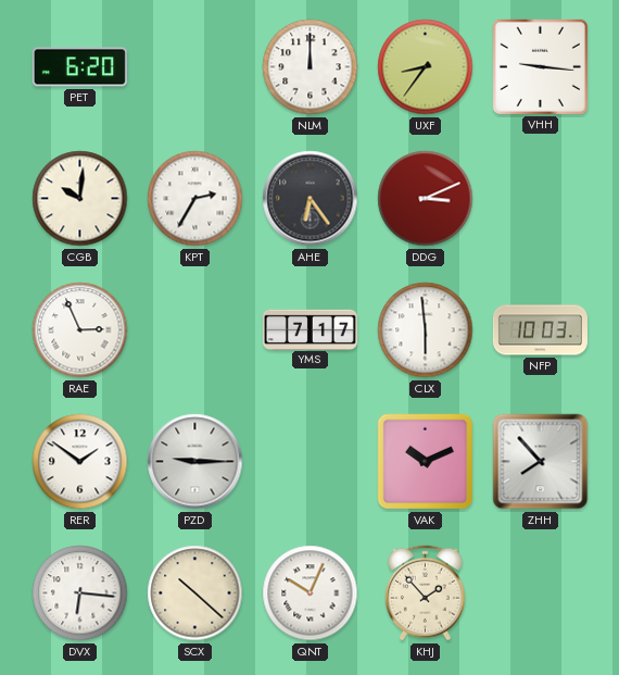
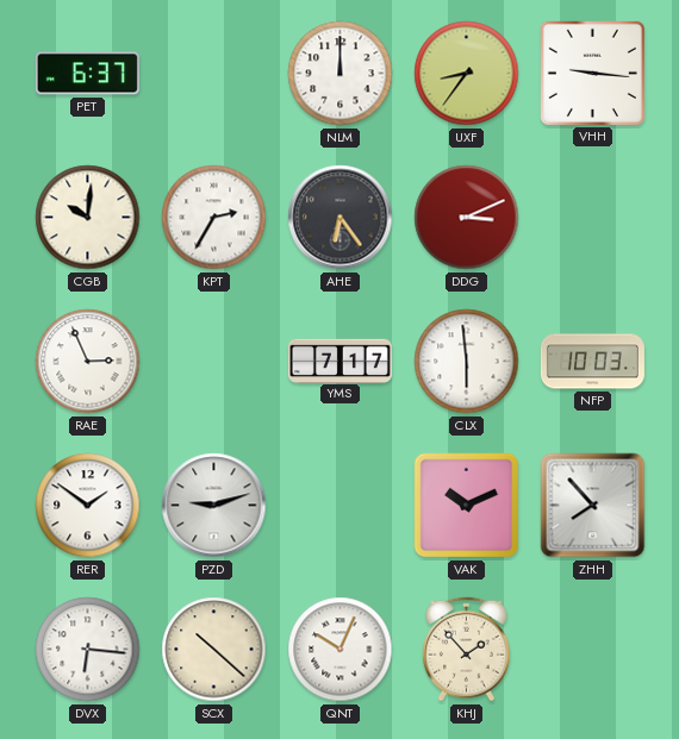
PET: 6:20 -> 6:37 (87, 74)
PZD: 9:15 -> 9:12 (214, 506)
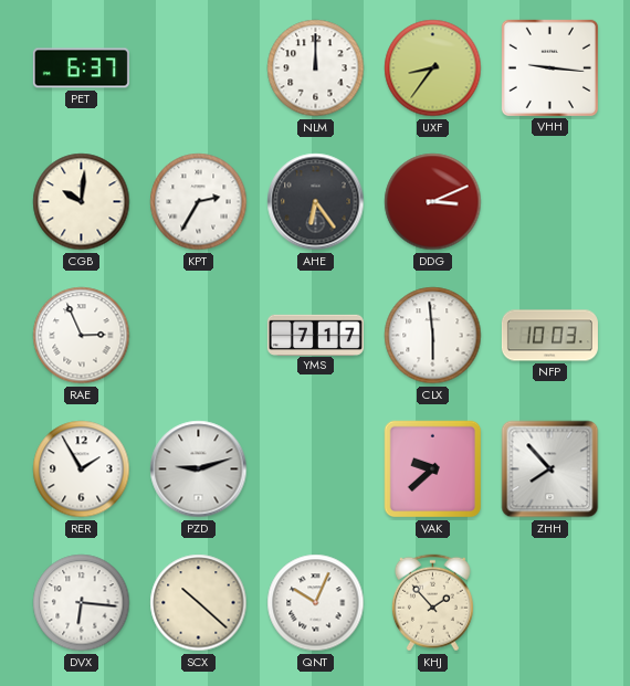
RER: 1:51 -> 1:55 (82, 469)
VAK: 10:11 -> 9:38 (433, 469)
